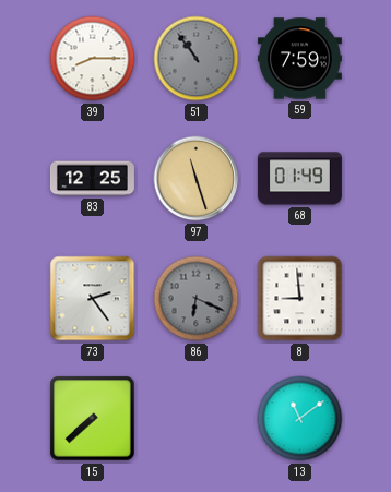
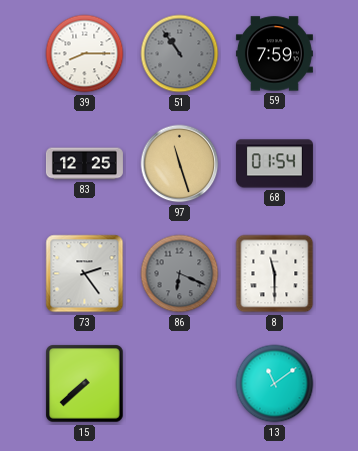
68: 01:49 -> 01:54 (274, 164)
8: 8:59 -> 11:30 (275, 274)
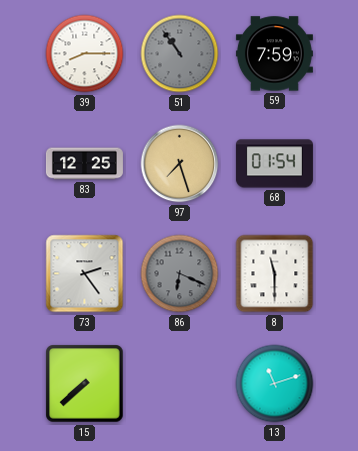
97: 11:27 -> 7:27 (180, 164)
13: 11:09 -> 11:12 (275, 384)
